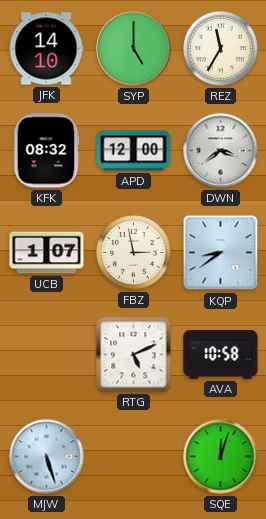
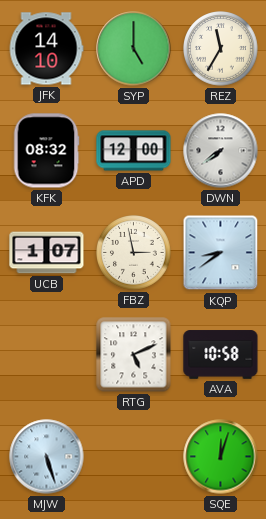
DWN: 3:39 -> 7:39 (221, 151)
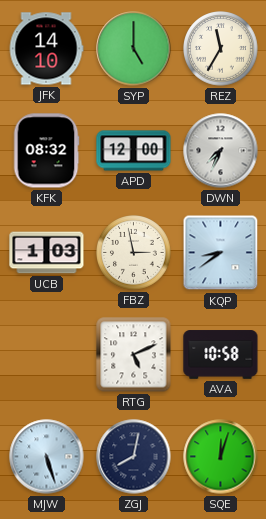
DWN: 7:39 -> 7:34 (221, 151)
UCB: 1:07 -> 1:03 (47, 253)
ZGJ: none -> 8:02 (134, 457)
